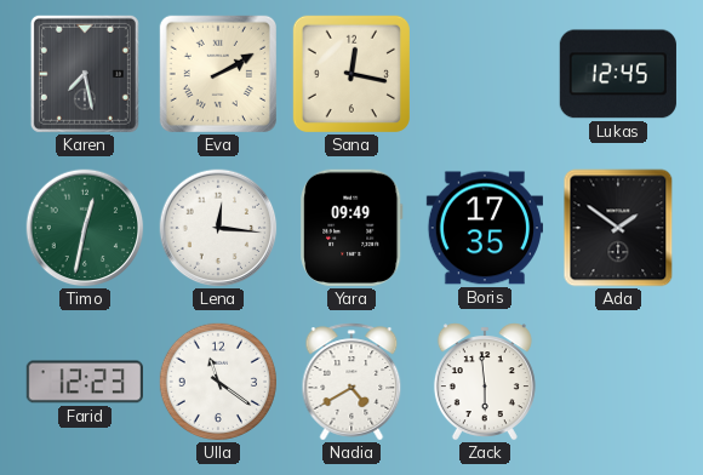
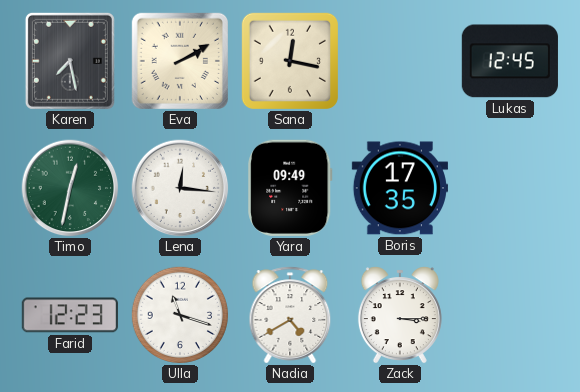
Ada: 1:51 -> none (618, 228)
Ulla: 11:21 -> 11:18 (180, 315)
Zack: 5:59 -> 3:15 (400, 315)
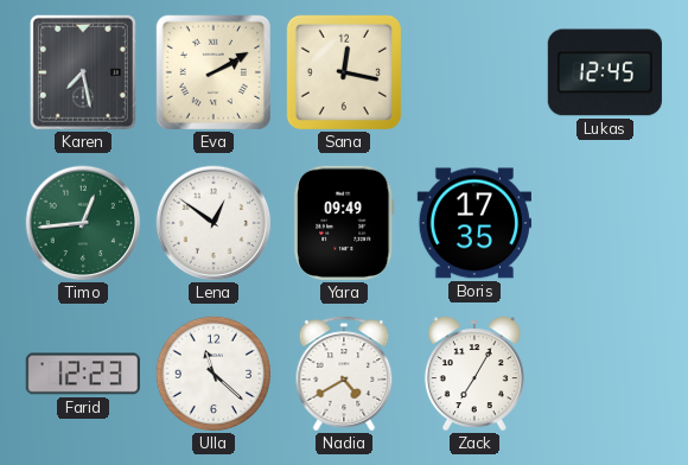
Timo: 12:32 -> 12:44 (83, 223)
Lena: 12:16 -> 12:51 (214, 223)
Ulla: 11:18 -> 11:22 (214, 374)
Zack: 3:15 -> 7:05 (474, 374)
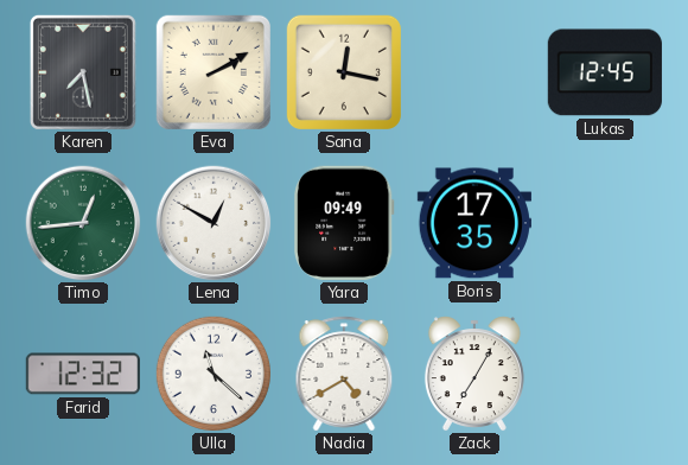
Lena: 12:51 -> 12:50 (214, 223)
Farid: 12:23 -> 12:32 (83, 374)
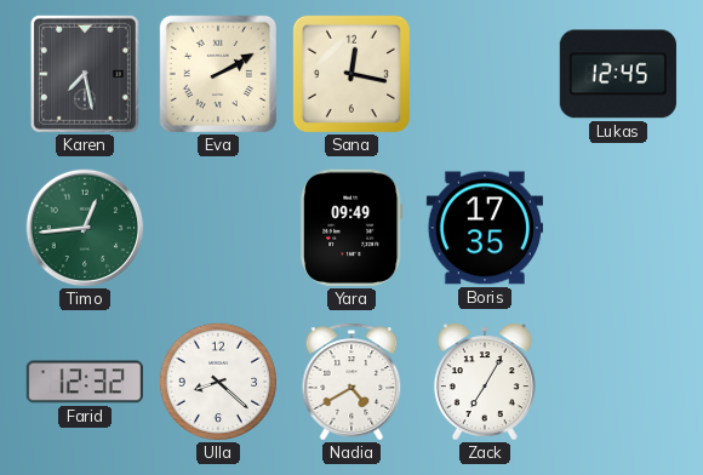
Lena: 12:50 -> none (214, 223)
Ulla: 11:22 -> 8:22 (218, 382)
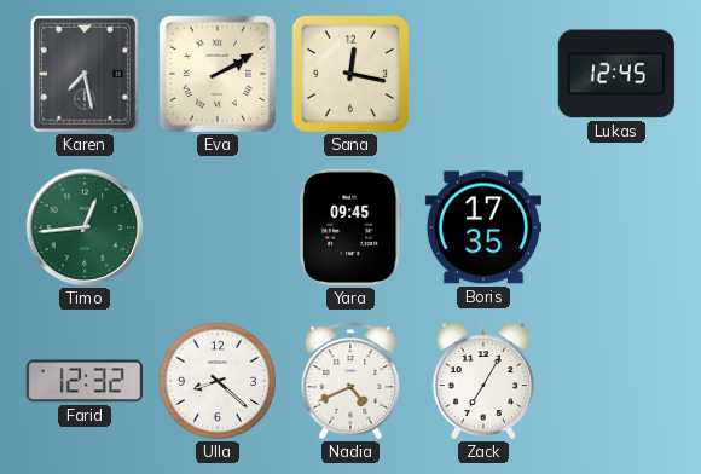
Yara: 09:49 -> 09:45 (352, 227)
Nadia: 4:40 -> 4:41 (350, 381)
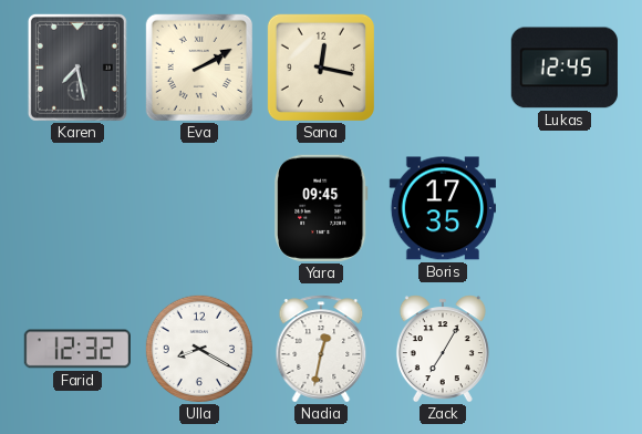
Timo: 12:44 -> none (85, 227)
Ulla: 8:22 -> 8:20 (199, 349)
Nadia: 4:41 -> 12:32 (321, 349)
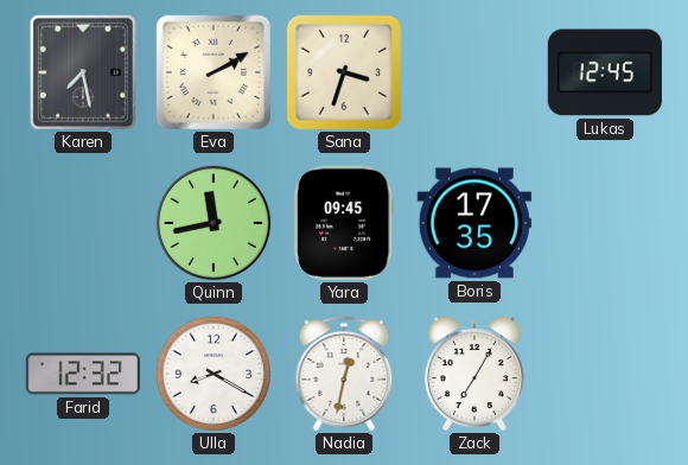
Sana: 12:17 -> 3:33 (344, 72)
Quinn: none -> 11:43 (214, 223)
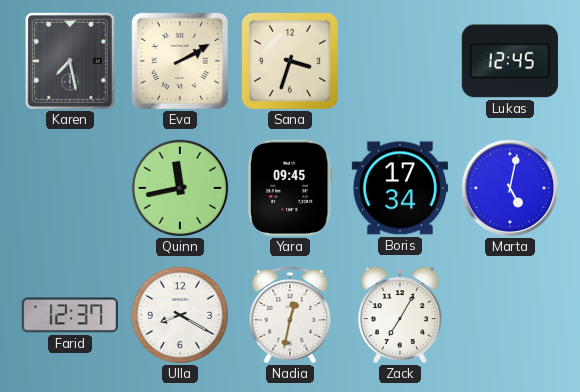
Boris: 17:35 -> 17:34 (399, 188)
Marta: none -> 5:02 (510, 188)
Farid: 12:32 -> 12:37 (70, 315)
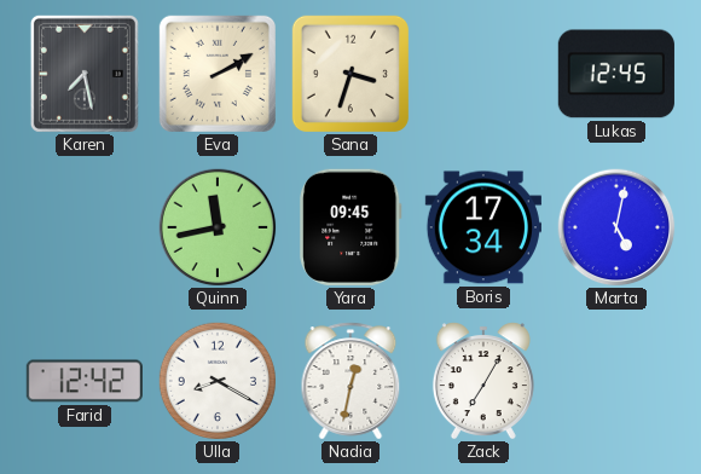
Farid: 12:37 -> 12:42 (85, 381)
